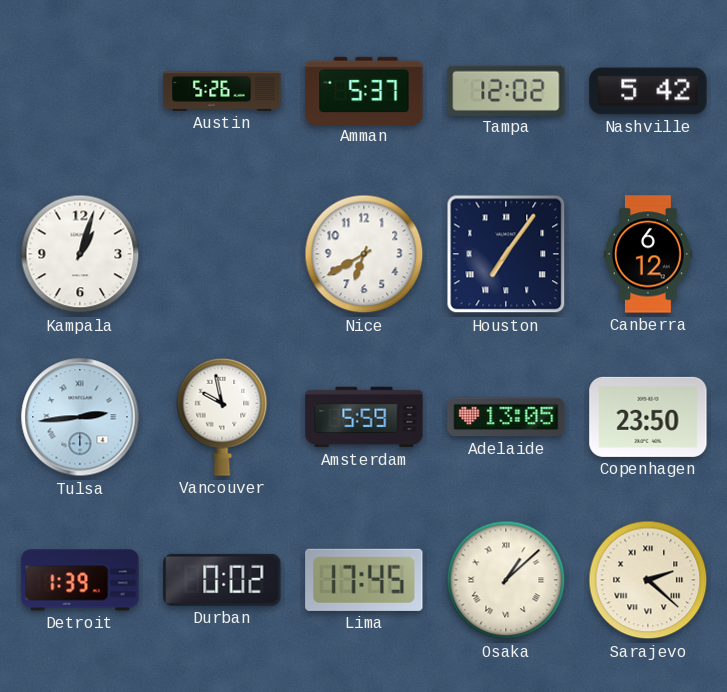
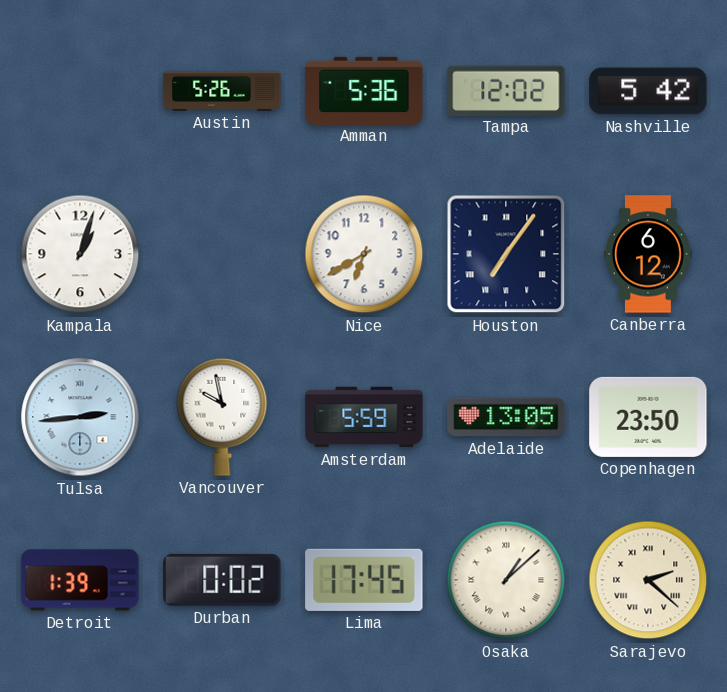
Amman: 5:37 -> 5:36 (364, 90)
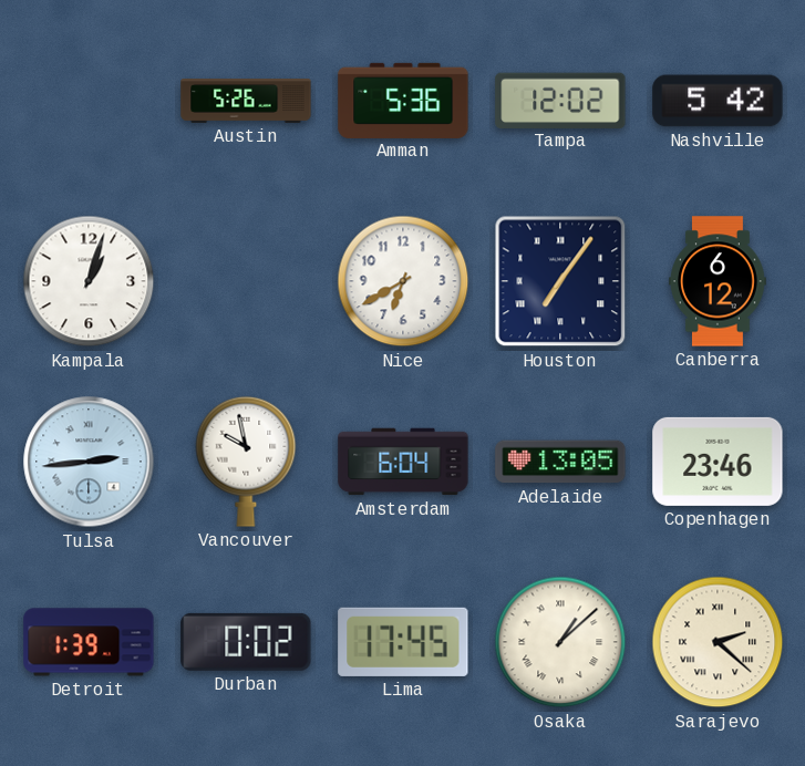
Amsterdam: 5:59 -> 6:04 (403, 462)
Copenhagen: 23:50 -> 23:46 (718, 462)
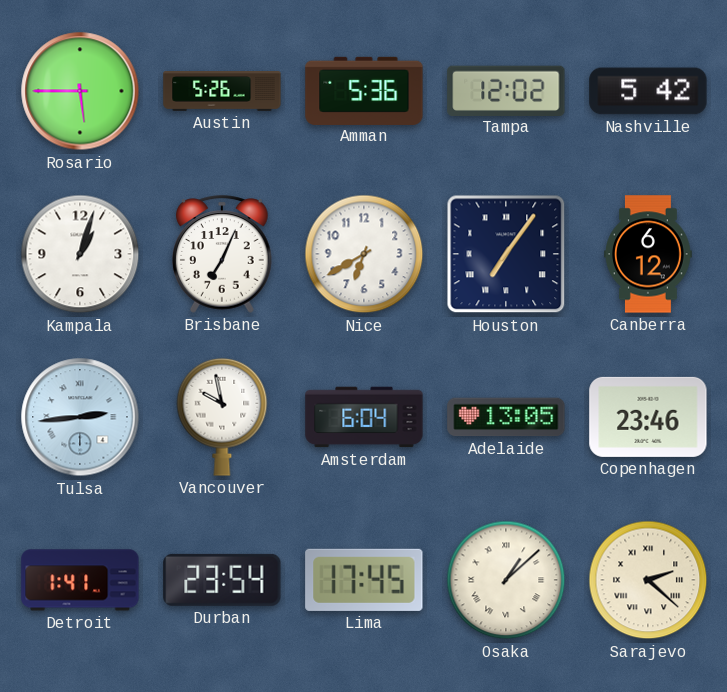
Rosario: none -> 5:45 (80, 91)
Brisbane: none -> 7:04 (222, 254)
Detroit: 1:39 -> 1:41 (80, 580)
Durban: 0:02 -> 23:54 (222, 580)
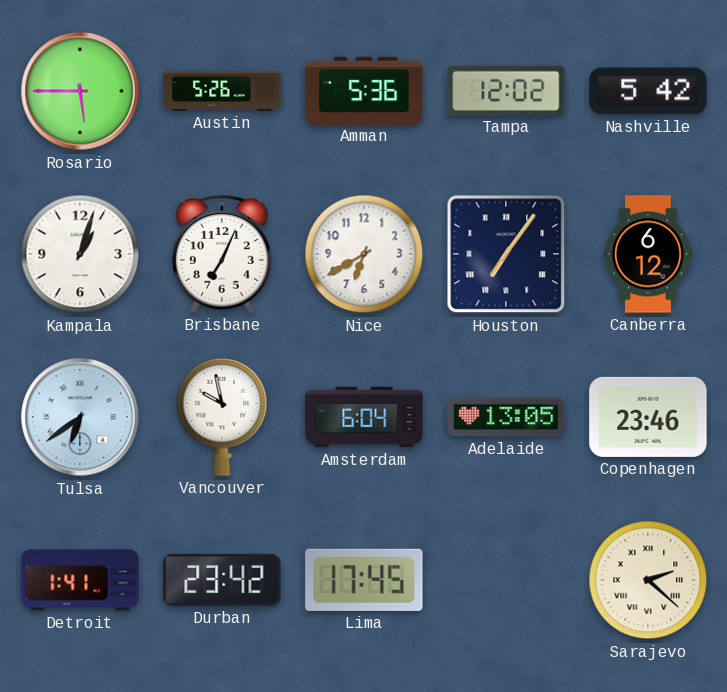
Tulsa: 2:44 -> 6:39 (80, 417)
Durban: 23:54 -> 23:42 (222, 580)
Osaka: 1:08 -> none (506, 580)
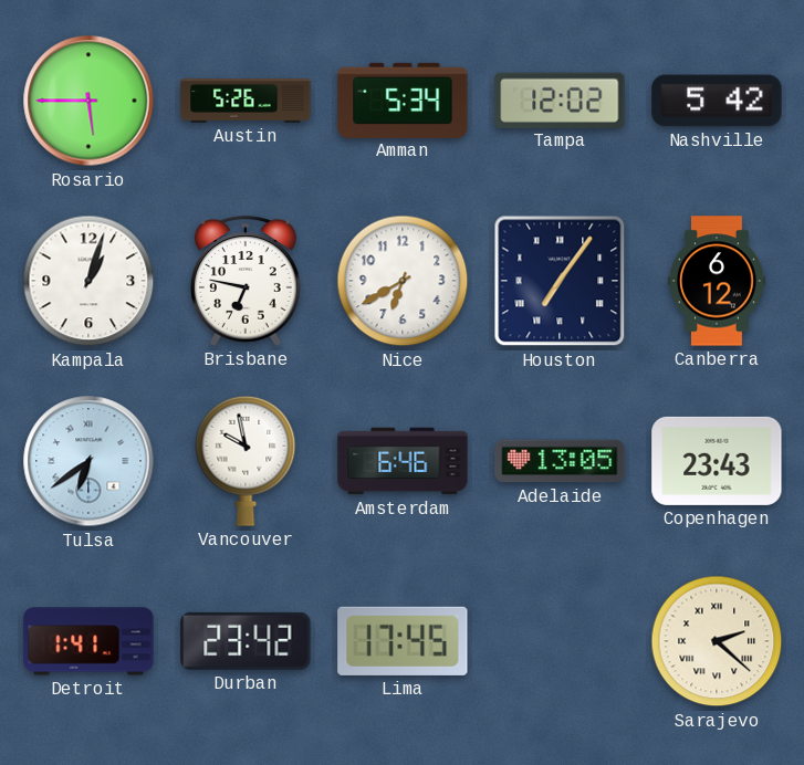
Amman: 5:36 -> 5:34 (403, 99)
Brisbane: 7:04 -> 6:47 (246, 281)
Amsterdam: 6:04 -> 6:46 (403, 461)
Copenhagen: 23:46 -> 23:43 (717, 461)
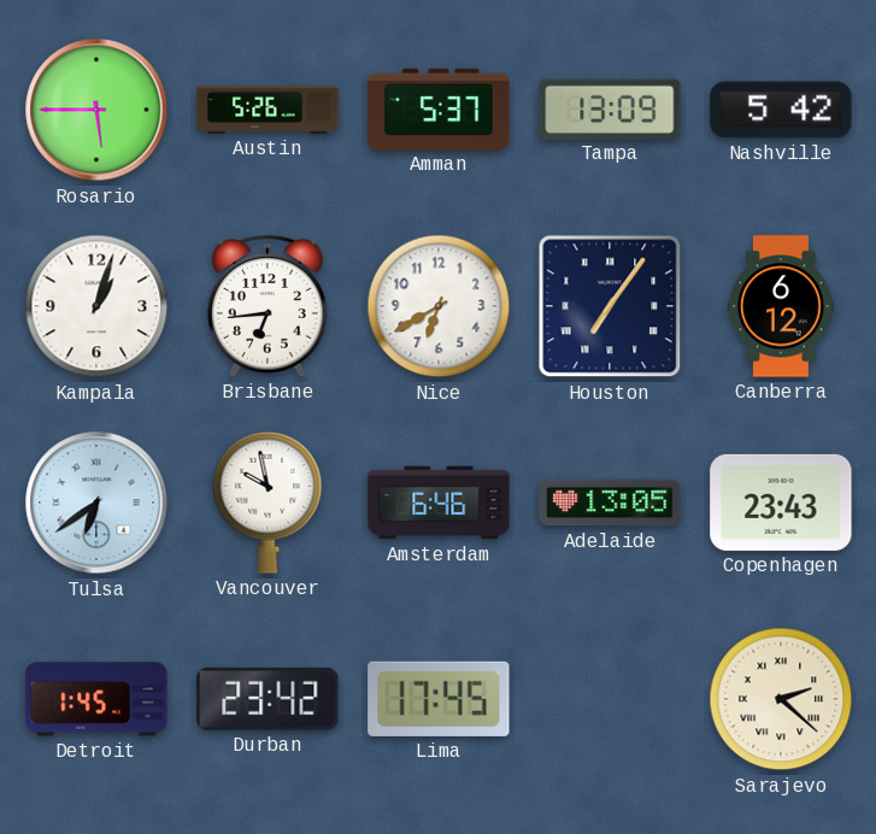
Amman: 5:34 -> 5:37 (439, 108)
Tampa: 12:02 -> 13:09 (610, 108)
Brisbane: 6:47 -> 6:44 (267, 306)
Detroit: 1:41 -> 1:45 (96, 699)
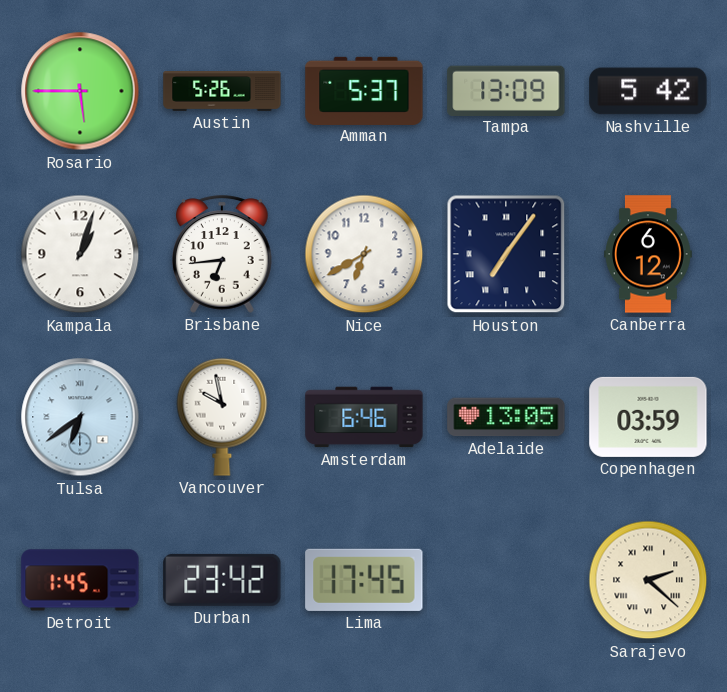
Copenhagen: 23:43 -> 03:59 (648, 417)
